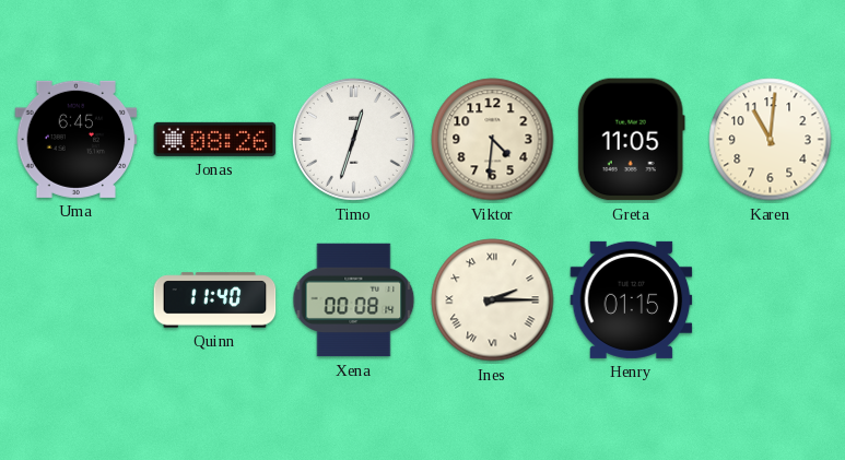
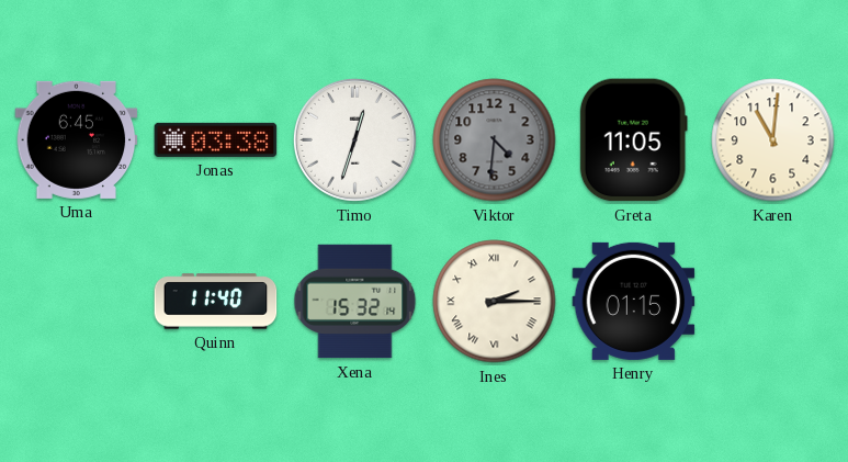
Jonas: 08:26 -> 03:38 (216, 139)
Viktor dial: cream -> grey (495, 140)
Xena: 00:08 -> 15:32 (355, 302)
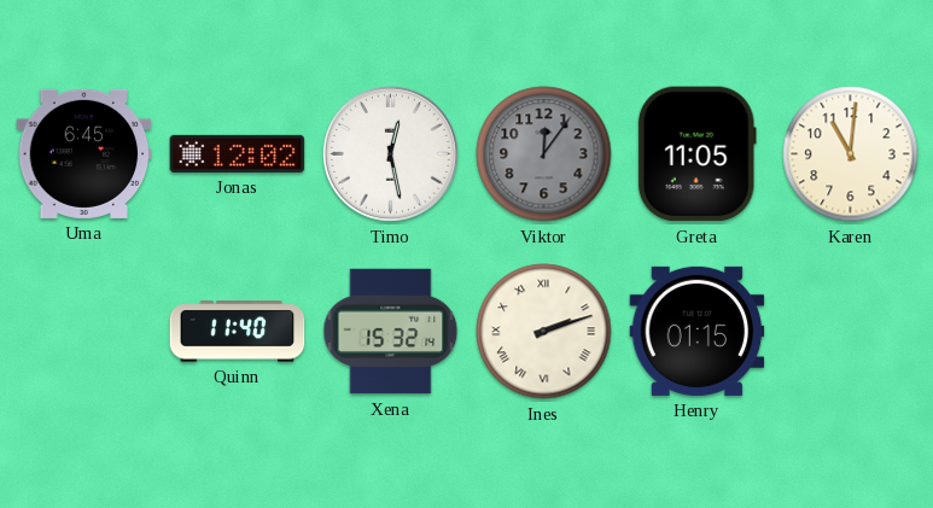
Jonas: 03:38 -> 12:02 (238, 153)
Timo: 12:33 -> 12:28 (390, 153)
Viktor: 4:31 -> 12:06 (544, 154)
Ines: 2:15 -> 2:12 (544, 332)
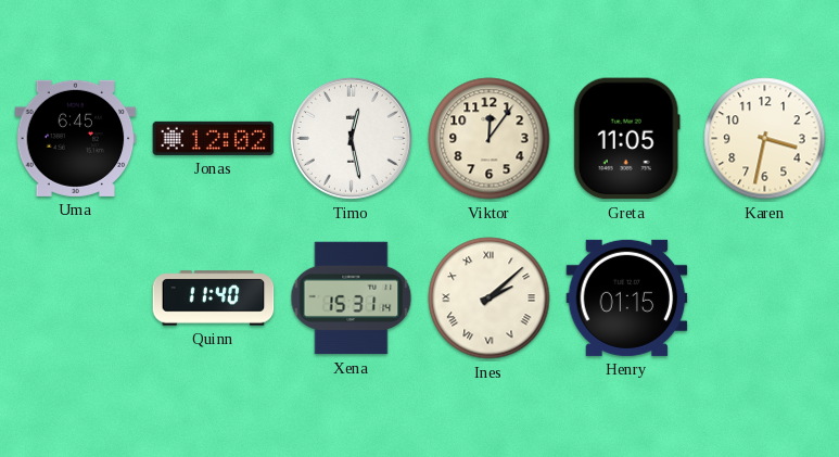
Viktor dial: grey -> cream (490, 139)
Karen: 11:01 -> 3:32 (765, 139)
Xena: 15:32 -> 15:31 (352, 299)
Ines: 2:12 -> 2:08 (490, 299)
